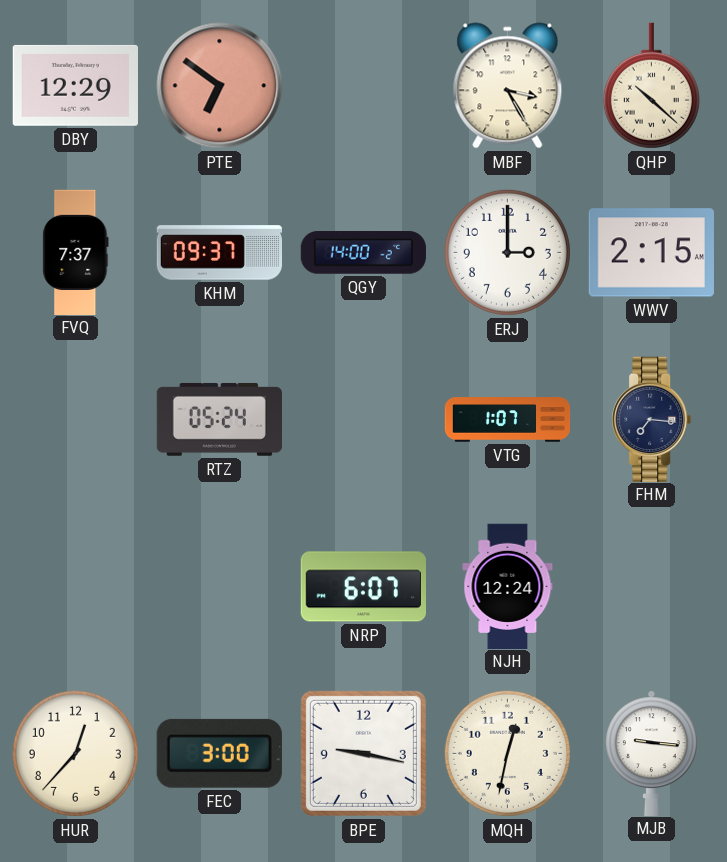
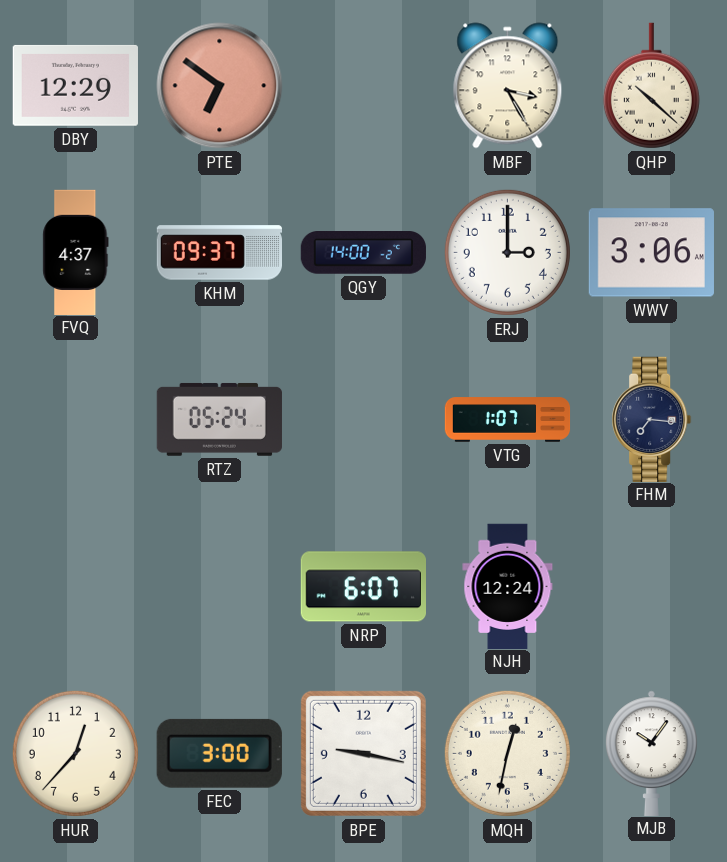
FVQ: 7:37 -> 4:37 (76, 252)
WWV: 2:15 -> 3:06 (651, 253)
MJB: 9:16 -> 10:06 (651, 753)
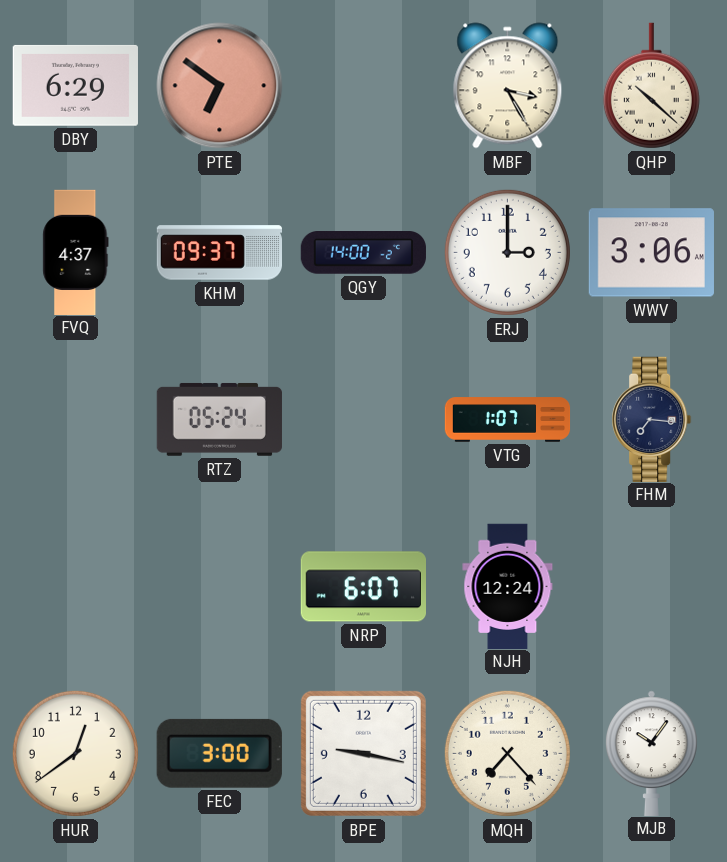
DBY: 12:29 -> 6:29 (75, 85)
HUR: 12:37 -> 12:39 (75, 753)
MQH: 12:32 -> 7:23 (507, 753)
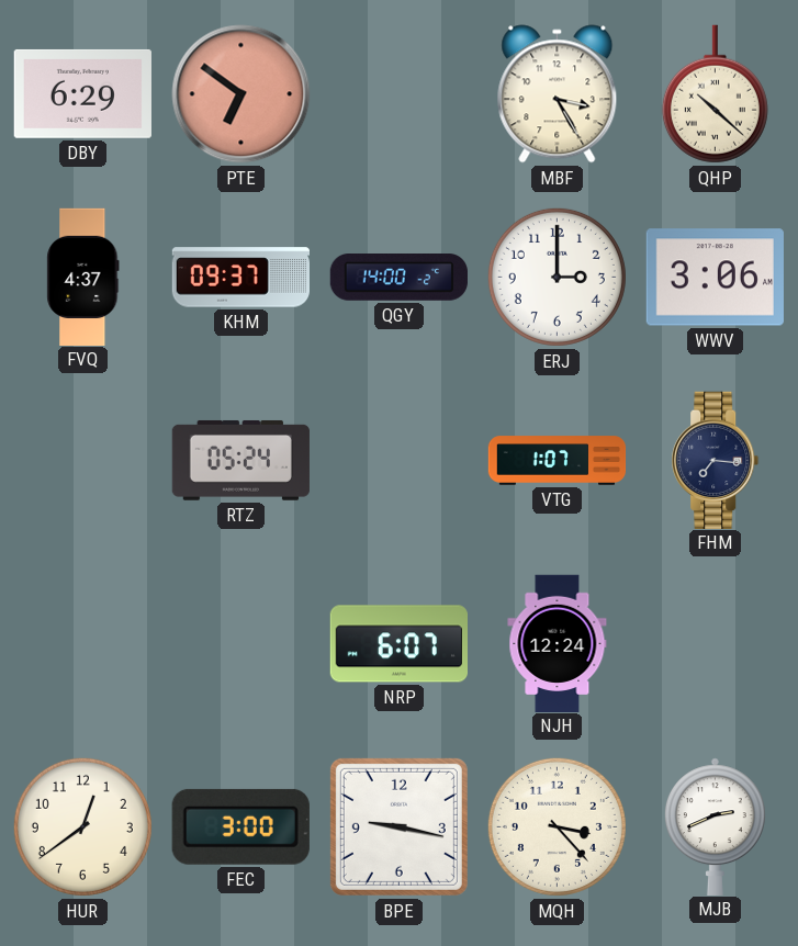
MQH: 7:23 -> 3:23 (557, 826)
MJB: 10:06 -> 2:41 (715, 826)
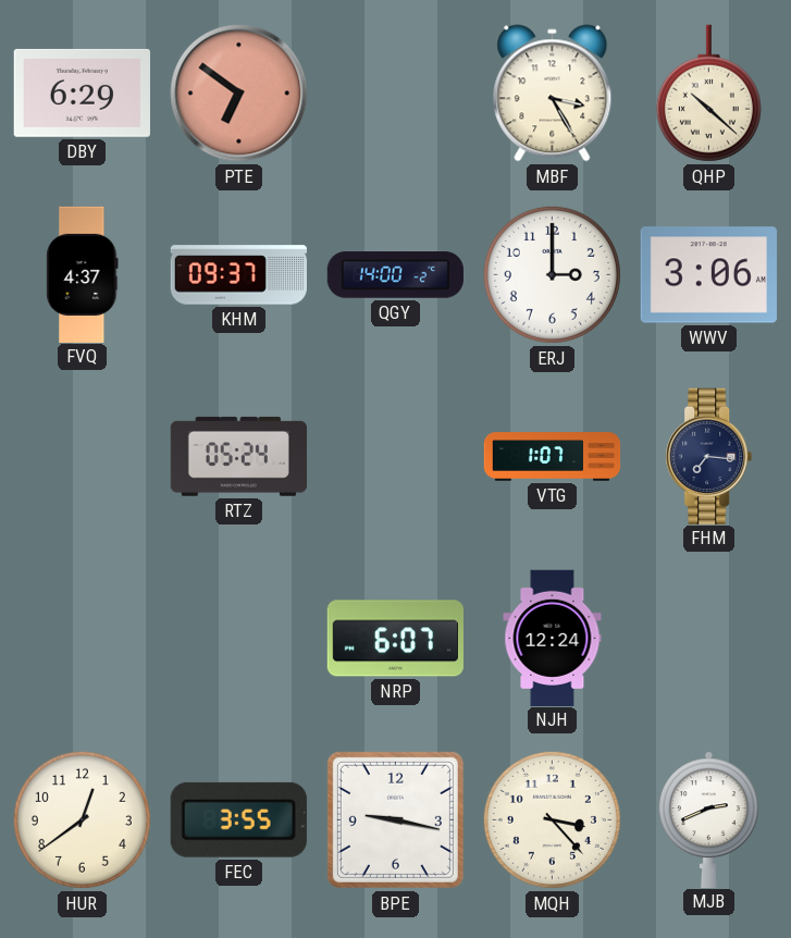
FEC: 3:00 -> 3:55 (238, 819)
